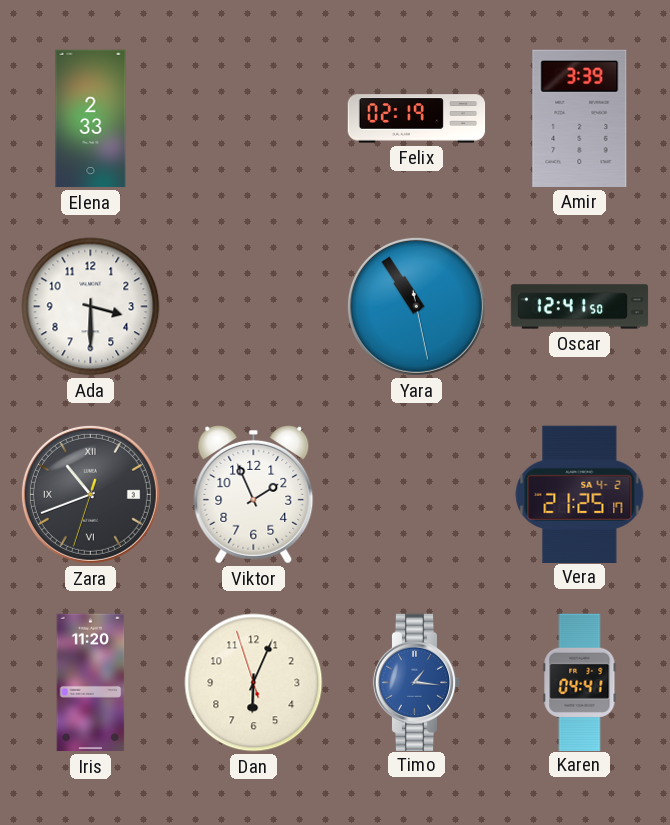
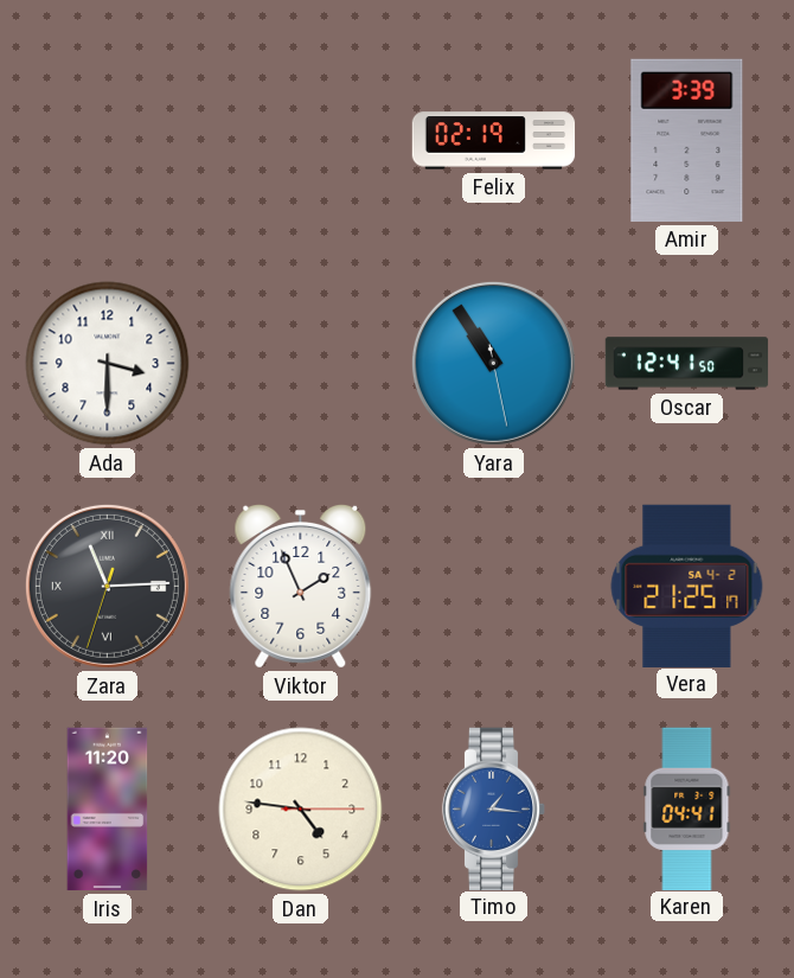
Elena: 2:33 -> none (91, 119)
Zara: 10:41 -> 11:14 (107, 586)
Dan: 6:03 -> 4:46 (301, 810)
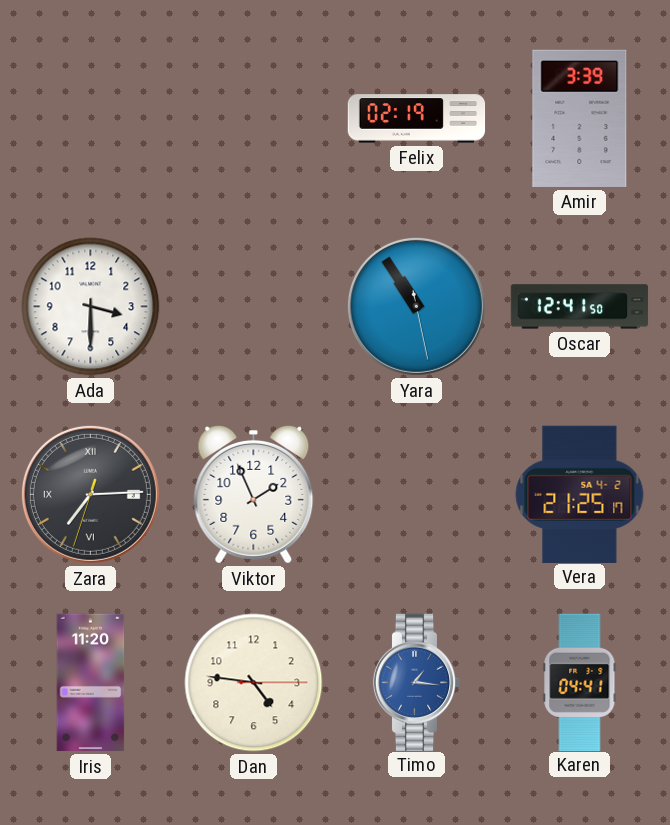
Zara: 11:14 -> 7:14 (90, 494)
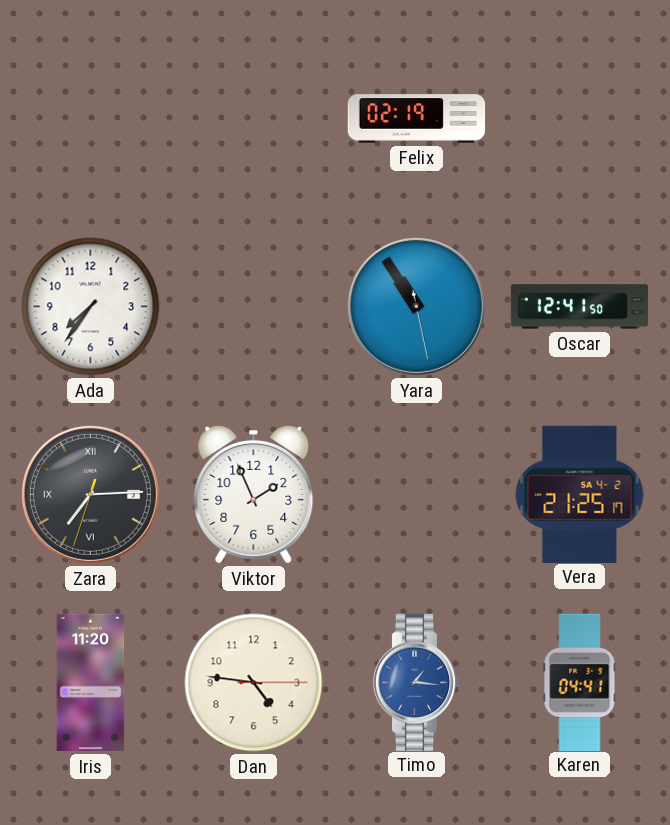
Amir: 3:39 -> none (580, 118)
Ada: 3:30 -> 7:36 (91, 307)
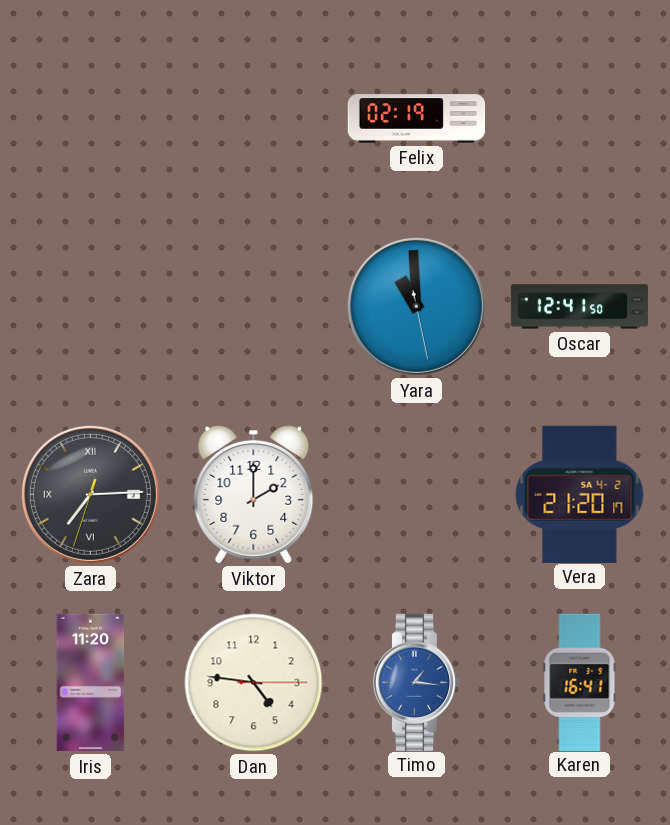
Ada: 7:36 -> none (91, 307)
Yara: 10:54 -> 10:59 (416, 306)
Viktor: 1:56 -> 2:00 (254, 494)
Vera: 21:25 -> 21:20 (580, 494)
Karen: 04:41 -> 16:41 (580, 682)
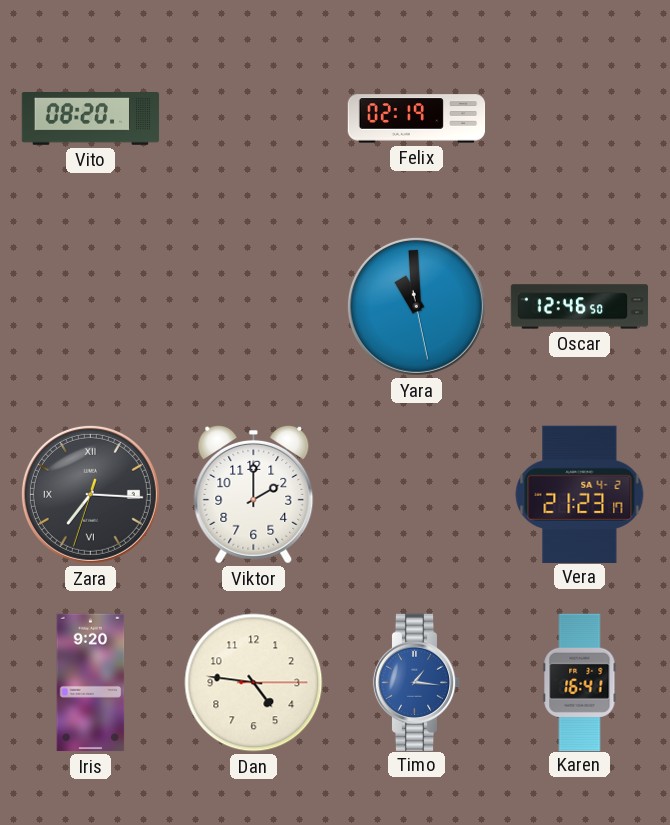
Vito: none -> 08:20 (91, 119)
Oscar: 12:41 -> 12:46 (580, 307)
Zara: 7:14 -> 7:15 (90, 494)
Vera: 21:20 -> 21:23 (580, 494)
Iris: 11:20 -> 9:20 (91, 683)
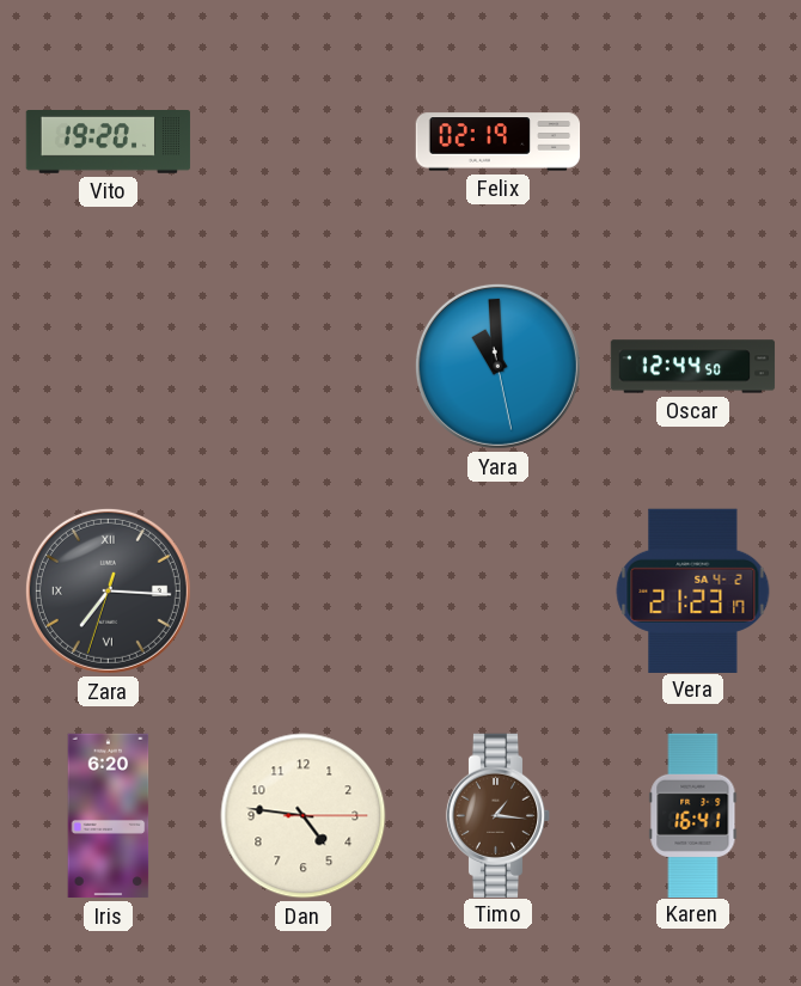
Vito: 08:20 -> 19:20 (109, 142)
Oscar: 12:46 -> 12:44 (693, 367)
Viktor: 2:00 -> none (254, 494)
Iris: 9:20 -> 6:20 (109, 816)
Timo dial: blue -> brown (499, 815)
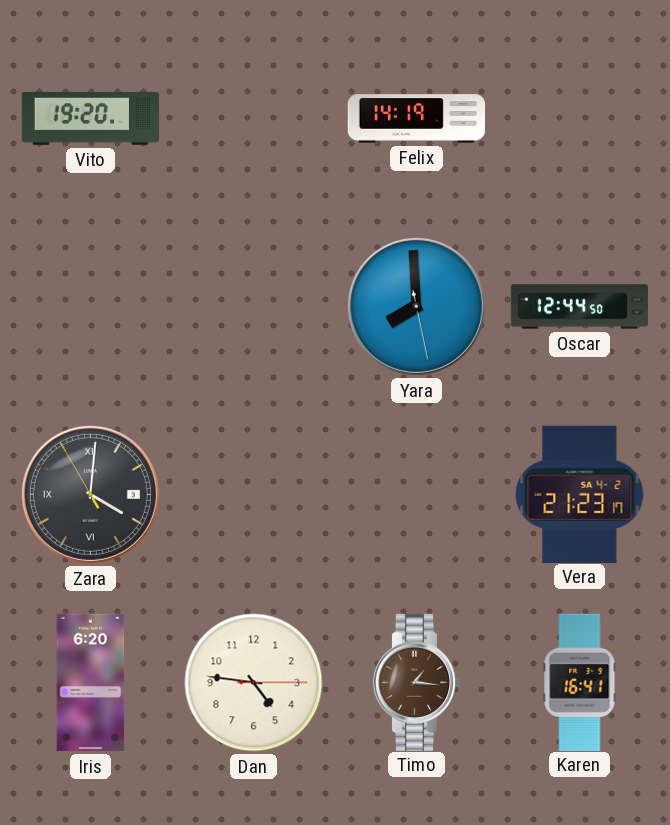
Felix: 02:19 -> 14:19 (417, 119)
Yara: 10:59 -> 7:59 (416, 306)
Zara: 7:15 -> 4:00 (90, 494)
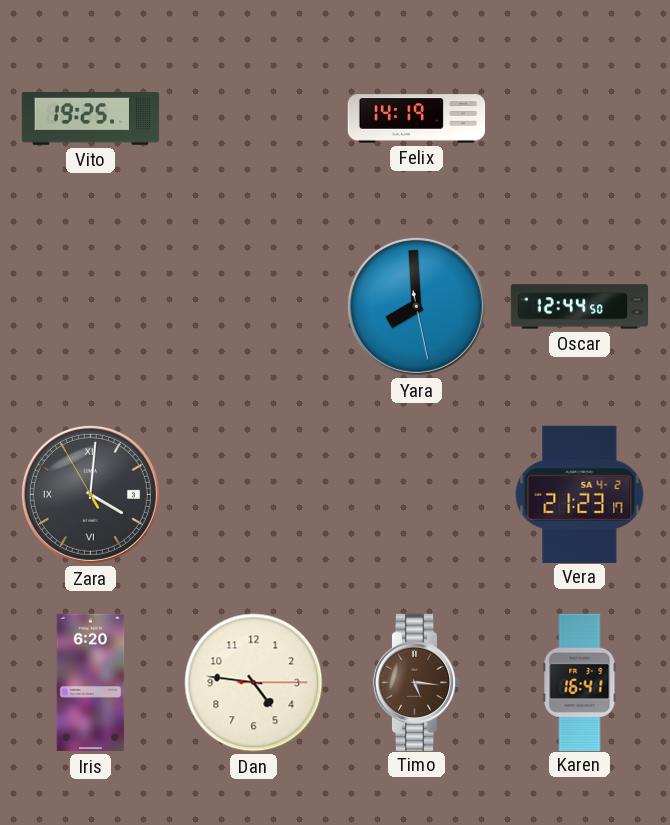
Vito: 19:20 -> 19:25 (91, 119)
Timo: 1:16 -> 5:16 (417, 682)
